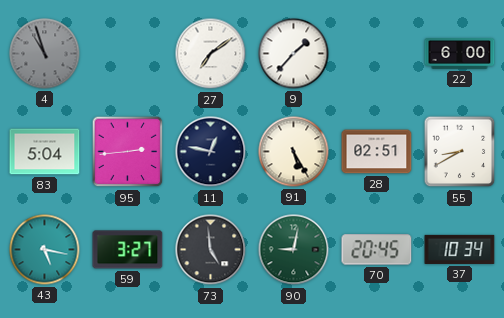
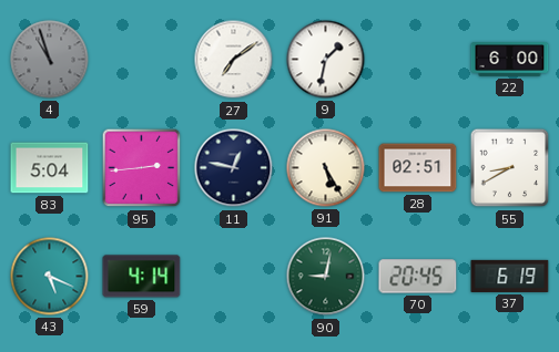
9: 1:37 -> 1:32 (326, 60)
43: 5:17 -> 5:19 (50, 277)
59: 3:27 -> 4:14 (142, 277)
73: 4:59 -> none (211, 250)
37: 10:34 -> 6:19 (510, 276)
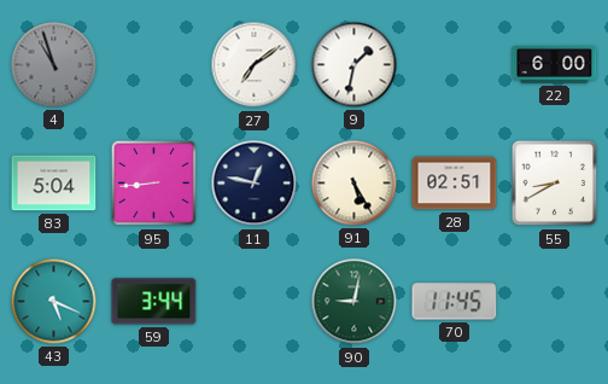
95: 2:44 -> 8:44 (154, 184)
59: 4:14 -> 3:44 (154, 302)
70: 20:45 -> 11:45 (455, 302)
37: 6:19 -> none (510, 276)
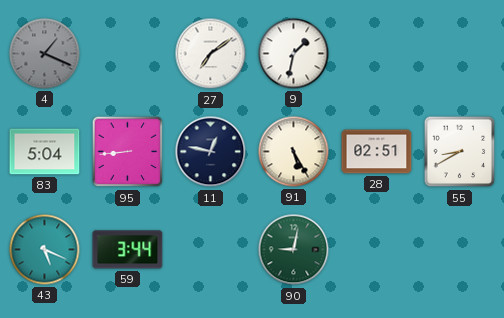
4: 10:57 -> 1:19 (45, 54)
22: 6:00 -> none (555, 65)
70: 11:45 -> none (455, 302)
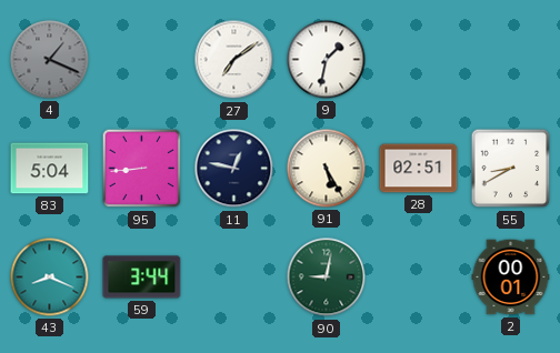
43: 5:19 -> 8:19 (50, 278)
2: none -> 00:01 (511, 278)
